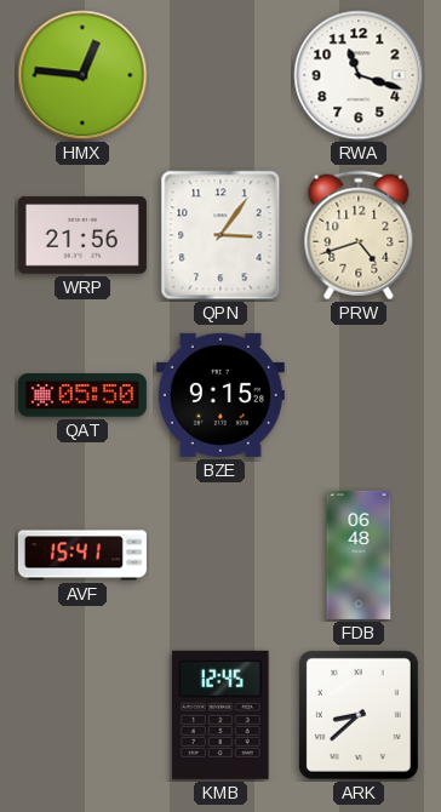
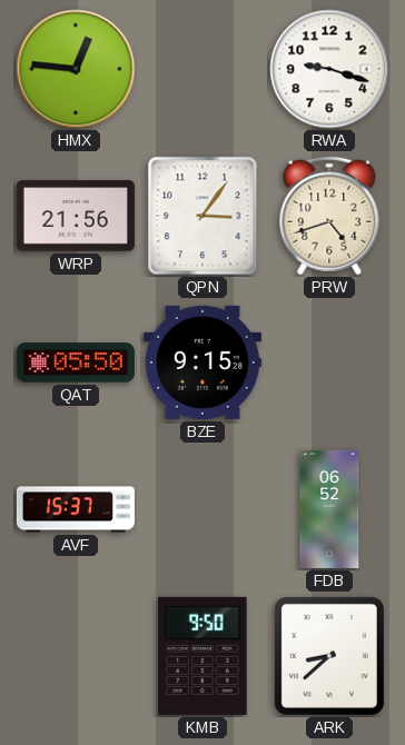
RWA: 11:18 -> 9:18 (329, 69)
AVF: 15:41 -> 15:37 (76, 509)
FDB: 06:48 -> 06:52 (329, 509)
KMB: 12:45 -> 9:50 (202, 656)
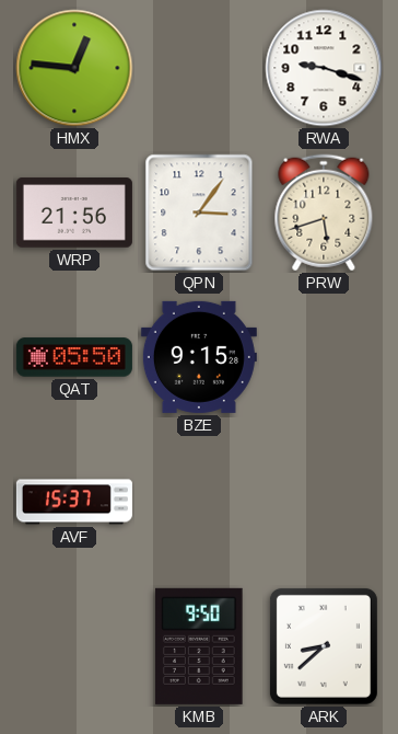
PRW: 4:42 -> 5:42 (324, 213)
FDB: 06:52 -> none (329, 509)
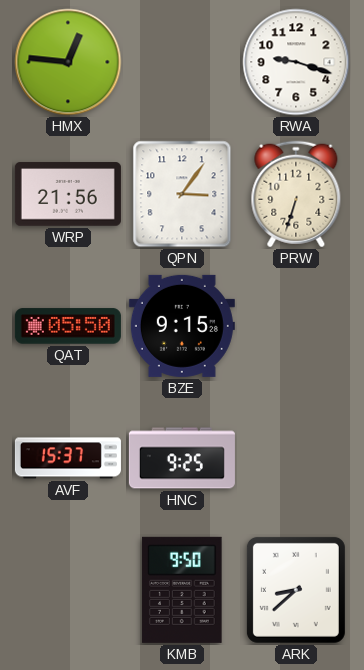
PRW: 5:42 -> 6:33 (296, 194)
HNC: none -> 9:25 (182, 458)
